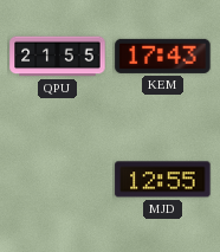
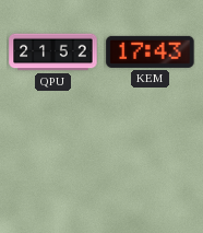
QPU: 21:55 -> 21:52 (53, 53)
MJD: 12:55 -> none (163, 180)
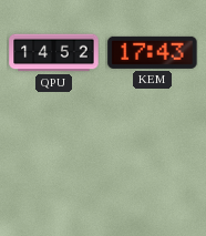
QPU: 21:52 -> 14:52 (54, 53)
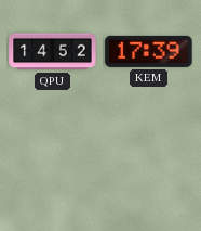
KEM: 17:43 -> 17:39 (149, 51)
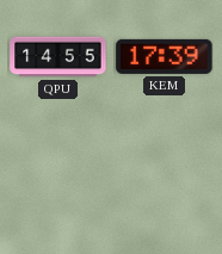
QPU: 14:52 -> 14:55 (58, 57)
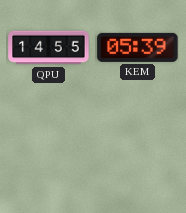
KEM: 17:39 -> 05:39 (138, 47)
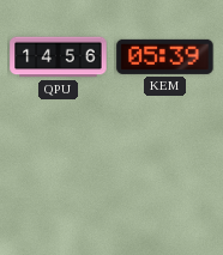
QPU: 14:55 -> 14:56 (59, 57)
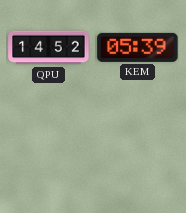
QPU: 14:56 -> 14:52 (49, 48)
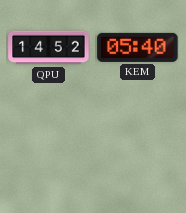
KEM: 05:39 -> 05:40 (138, 47)
